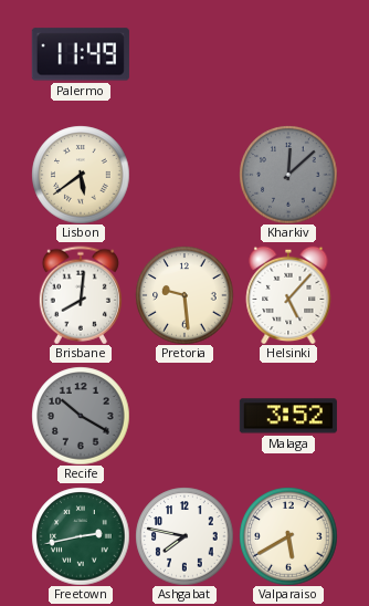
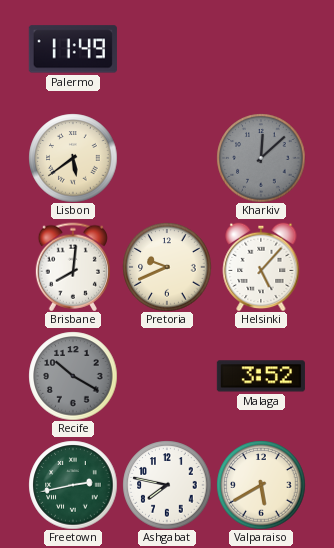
Pretoria: 9:29 -> 9:41 (167, 267)
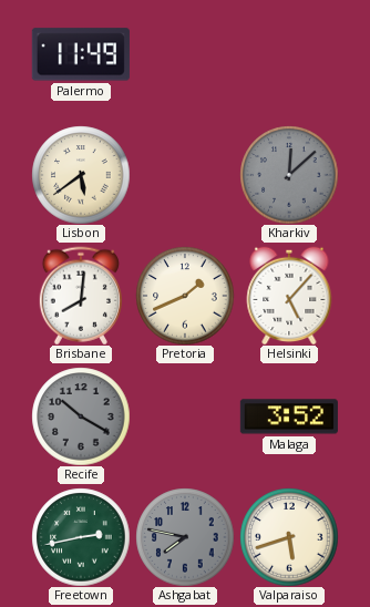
Pretoria: 9:41 -> 1:41 (185, 296)
Ashgabat dial: white -> grey (185, 537)
Valparaiso: 5:40 -> 5:42 (289, 537)
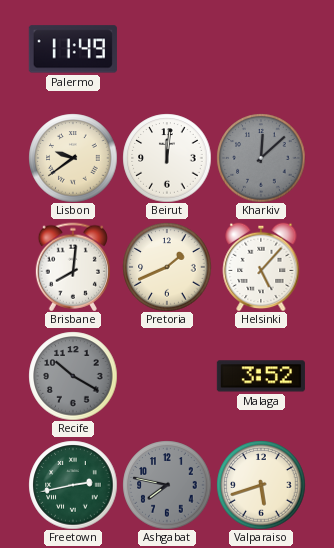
Lisbon: 5:39 -> 9:39 (73, 158)
Beirut: none -> 12:01 (167, 158)
